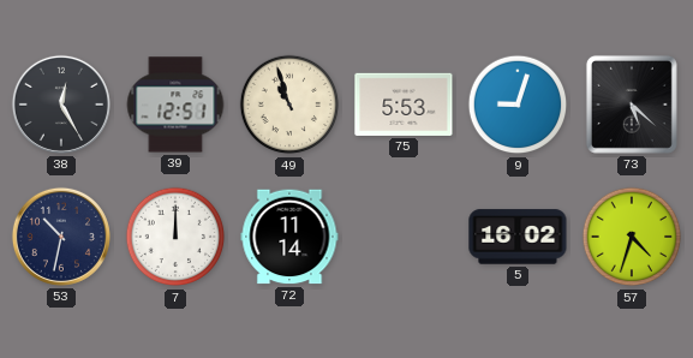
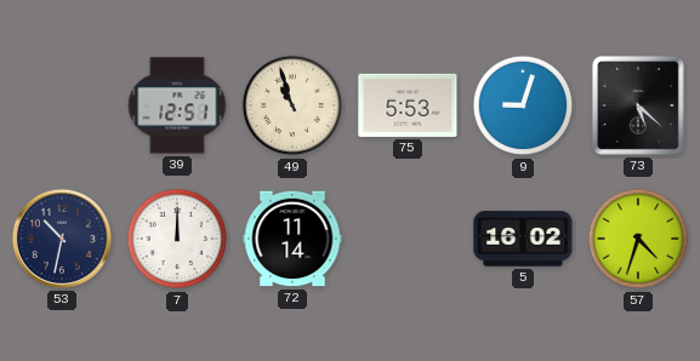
38: 12:25 -> none (61, 105)
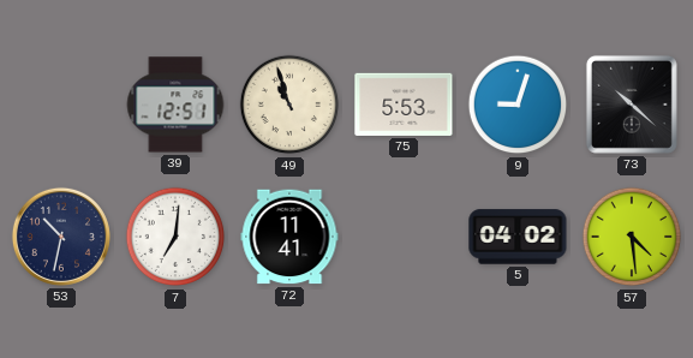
73: 5:22 -> 10:22 (632, 105)
7: 12:00 -> 7:01 (175, 237)
72: 11:14 -> 11:41 (289, 237)
5: 16:02 -> 04:02 (518, 237)
57: 4:33 -> 4:29 (632, 237)
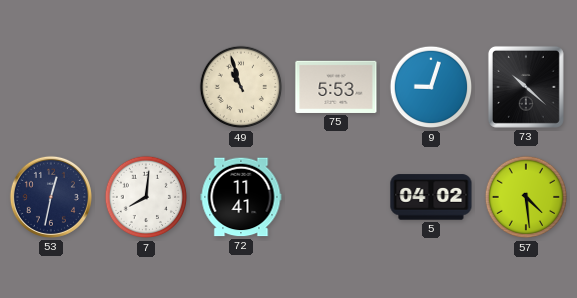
39: 12:51 -> none (175, 105)
53: 10:32 -> 12:32 (51, 197)
7: 7:01 -> 8:01 (146, 197)
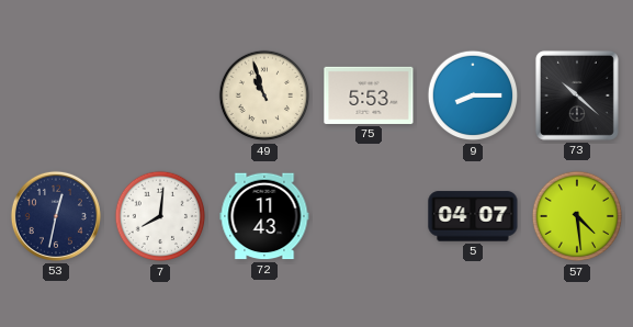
9: 9:03 -> 8:15 (473, 95)
72: 11:41 -> 11:43 (264, 216)
5: 04:02 -> 04:07 (473, 216)
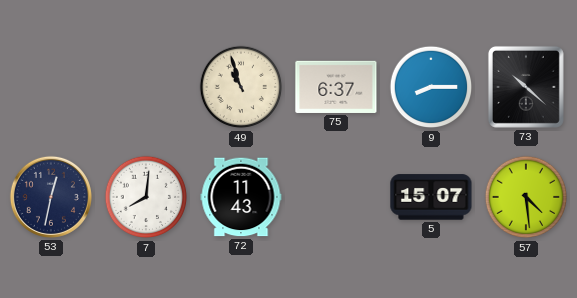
75: 5:53 -> 6:37 (336, 87)
5: 04:07 -> 15:07 (431, 197)
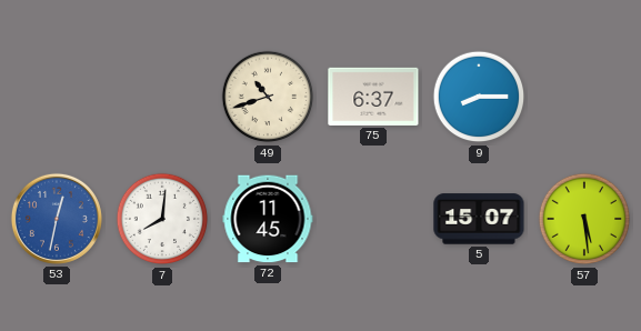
49: 10:57 -> 10:42 (268, 97)
73: 10:22 -> none (526, 87)
53 dial: navy -> blue (57, 219)
72: 11:43 -> 11:45 (268, 219)
57: 4:29 -> 5:29 (584, 219)
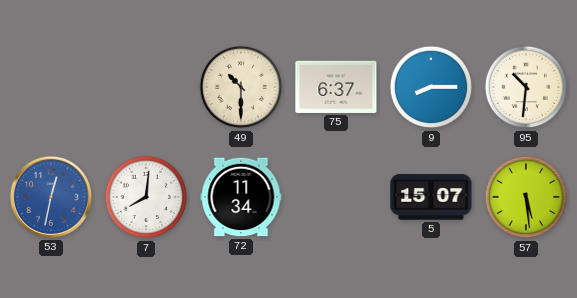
49: 10:42 -> 10:30 (241, 87)
95: none -> 10:31 (526, 87)
72: 11:45 -> 11:34 (241, 197)
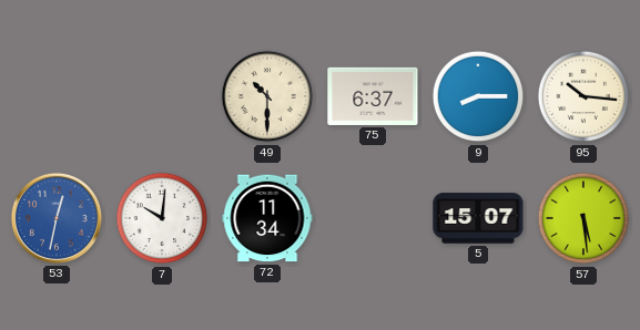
95: 10:31 -> 10:16 (583, 96)
7: 8:01 -> 10:01 (162, 218)
